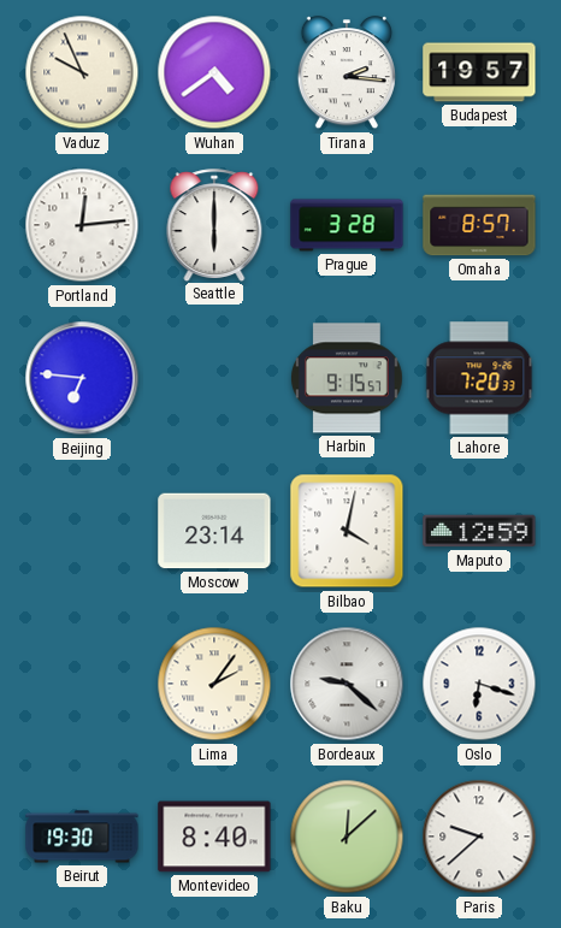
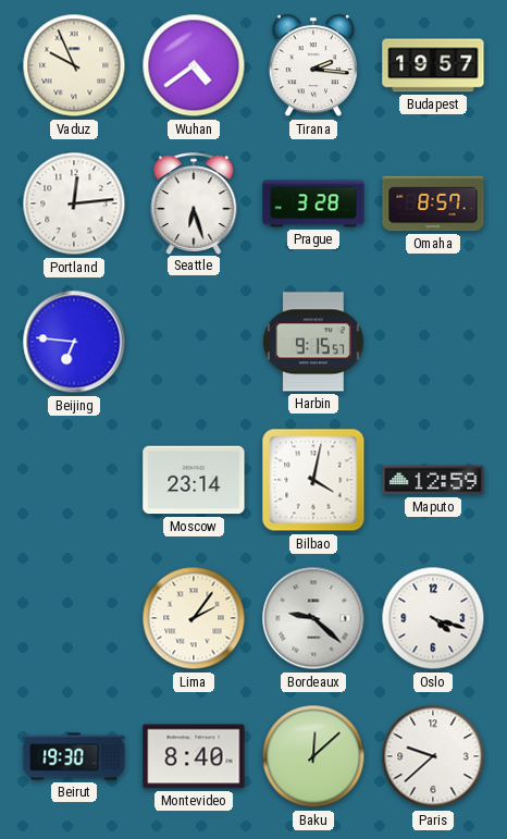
Seattle: 6:00 -> 6:27 (194, 203)
Lahore: 7:20 -> none (479, 378)
Oslo: 6:18 -> 4:18 (433, 618)
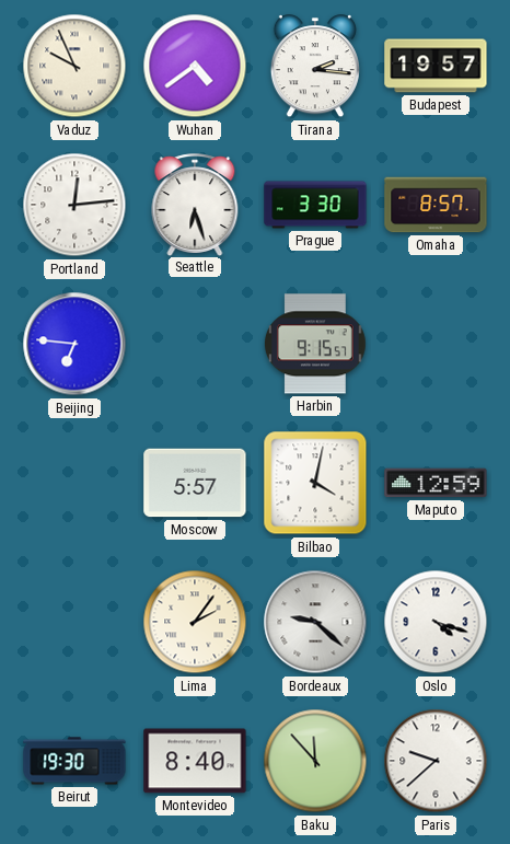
Prague: 3:28 -> 3:30 (315, 205)
Moscow: 23:14 -> 5:57 (195, 483)
Baku: 12:08 -> 11:53 (315, 761)
